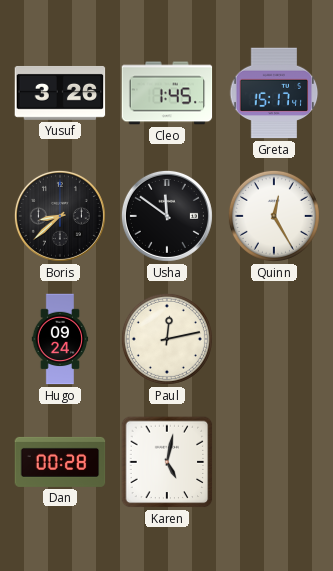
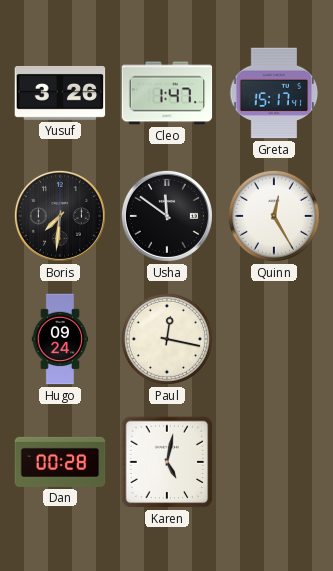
Cleo: 1:45 -> 1:47 (167, 93)
Boris: 8:38 -> 7:31 (60, 216)
Paul: 12:13 -> 12:17 (167, 339)
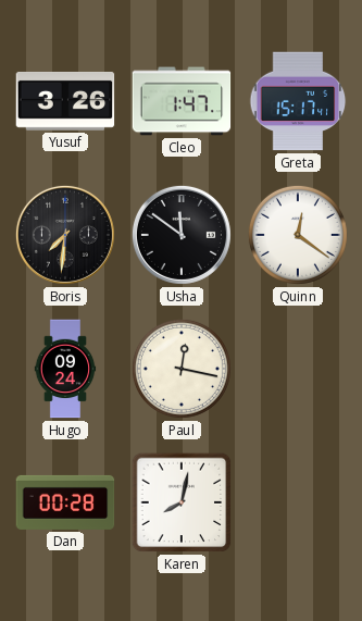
Quinn: 12:25 -> 12:21 (298, 235)
Karen: 5:02 -> 8:02 (182, 502)
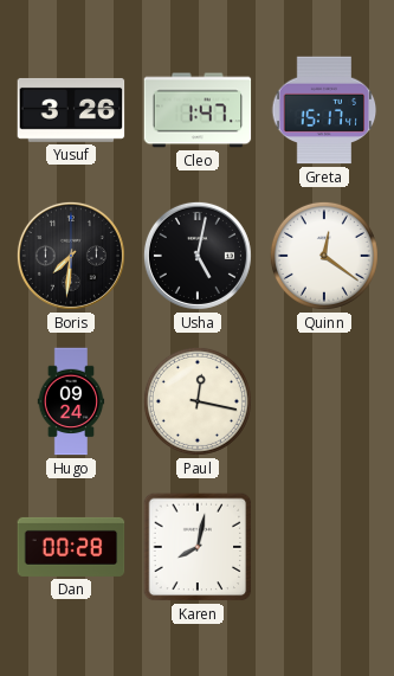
Usha: 11:51 -> 5:02 (198, 256)
